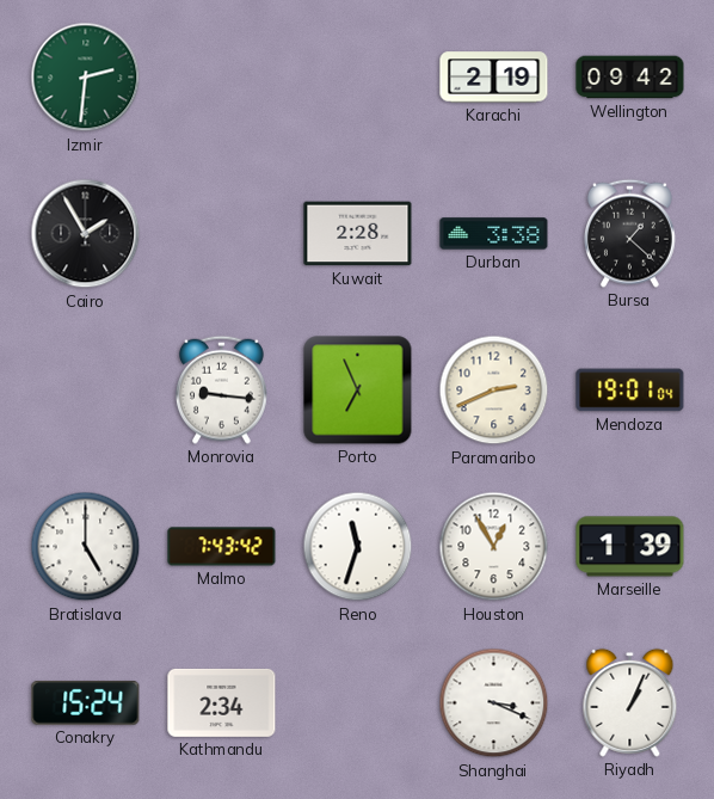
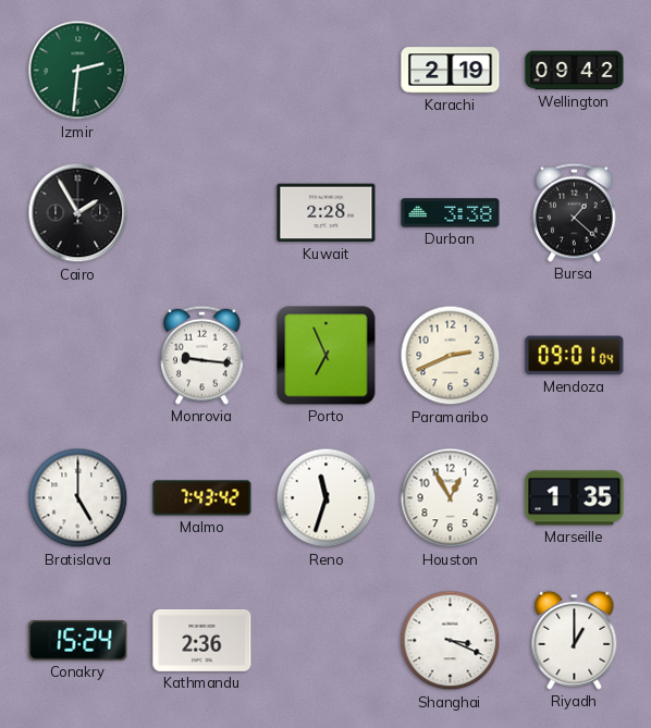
Mendoza: 19:01 -> 09:01 (575, 356)
Marseille: 1:39 -> 1:35 (575, 498)
Kathmandu: 2:34 -> 2:36 (202, 640)
Riyadh: 1:04 -> 1:00 (575, 640)
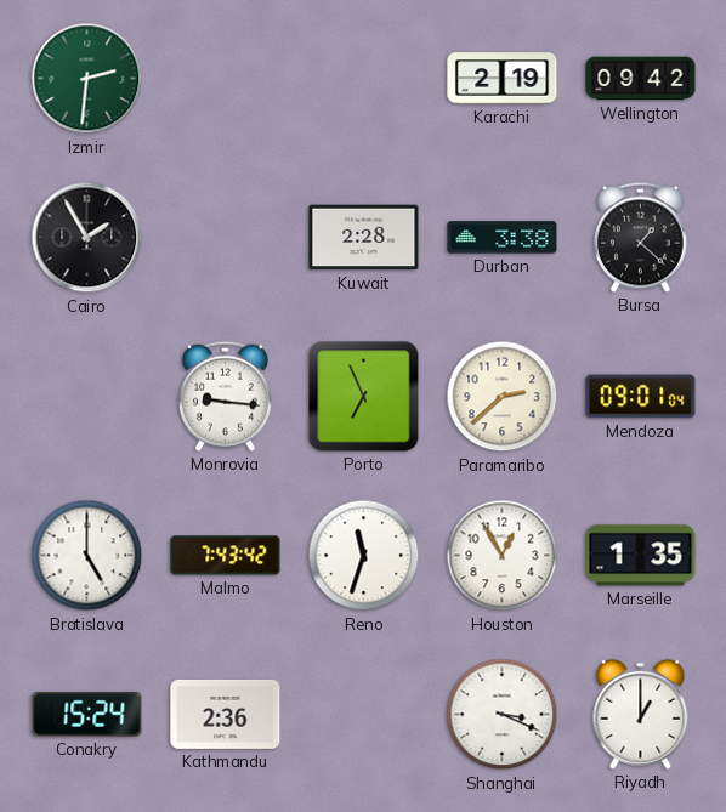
Paramaribo: 2:41 -> 2:38 (503, 397)
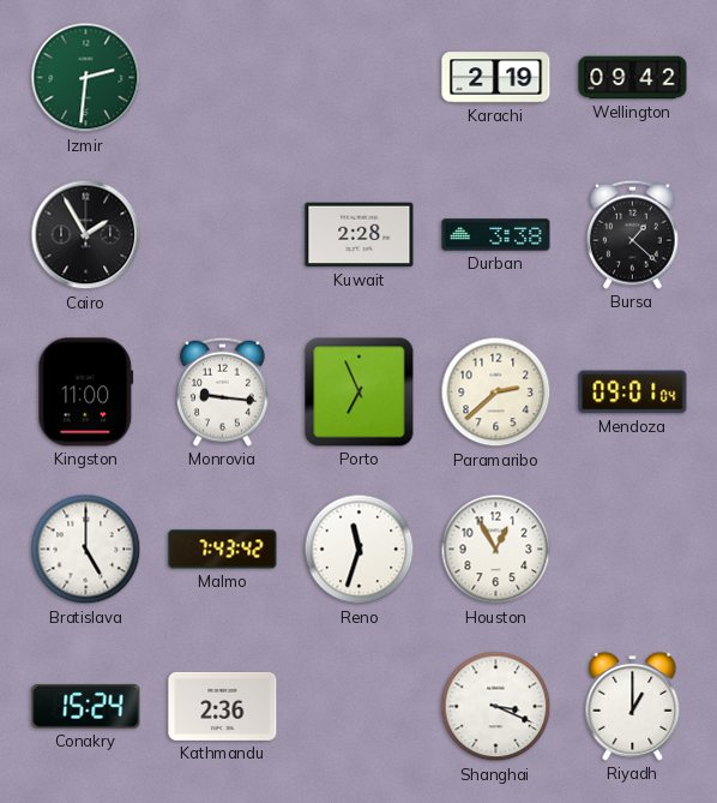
Kingston: none -> 11:00 (86, 392)
Marseille: 1:35 -> none (641, 556)
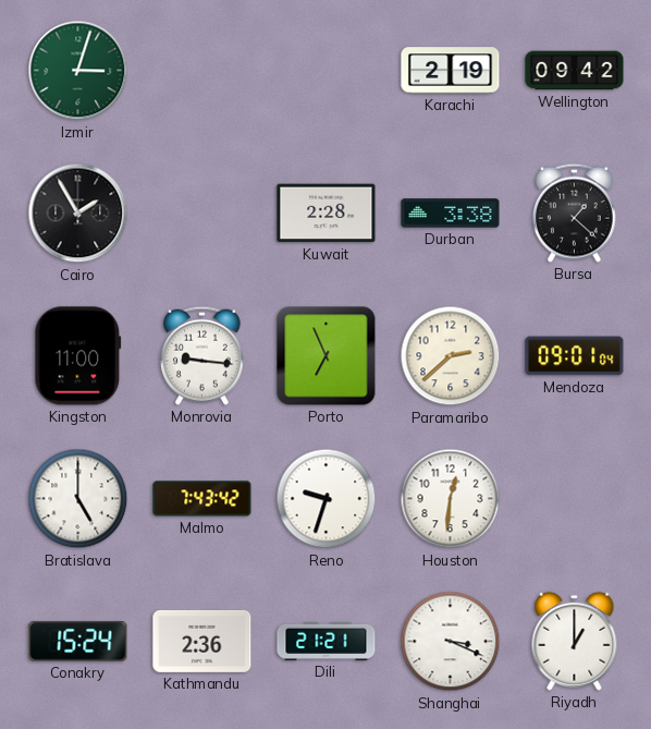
Izmir: 2:31 -> 3:03 (78, 71)
Reno: 11:33 -> 9:33 (327, 499)
Houston: 12:55 -> 12:31 (451, 499)
Dili: none -> 21:21 (327, 641)
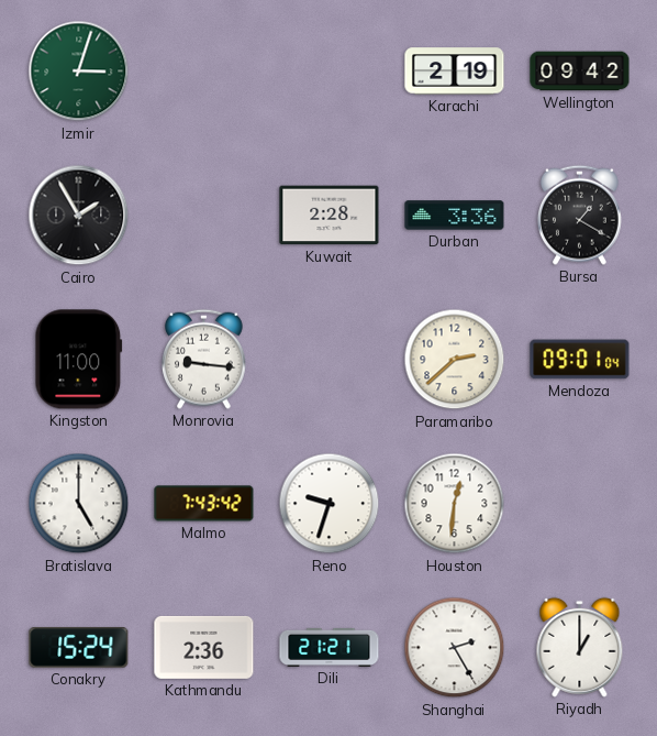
Durban: 3:38 -> 3:36 (455, 216)
Bursa: 1:22 -> 1:20 (580, 215)
Porto: 6:56 -> none (327, 356)
Shanghai: 3:19 -> 2:25 (455, 648)
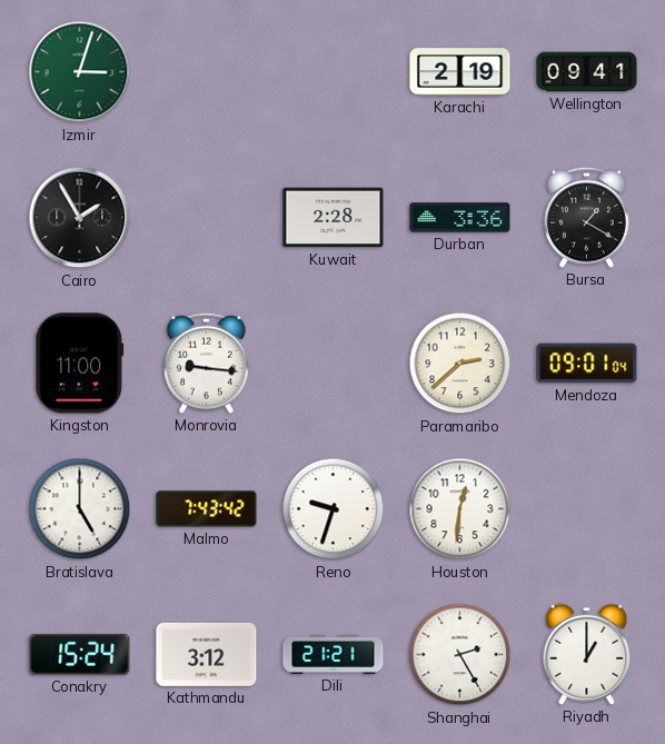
Wellington: 09:42 -> 09:41 (587, 72)
Kathmandu: 2:36 -> 3:12 (207, 654)
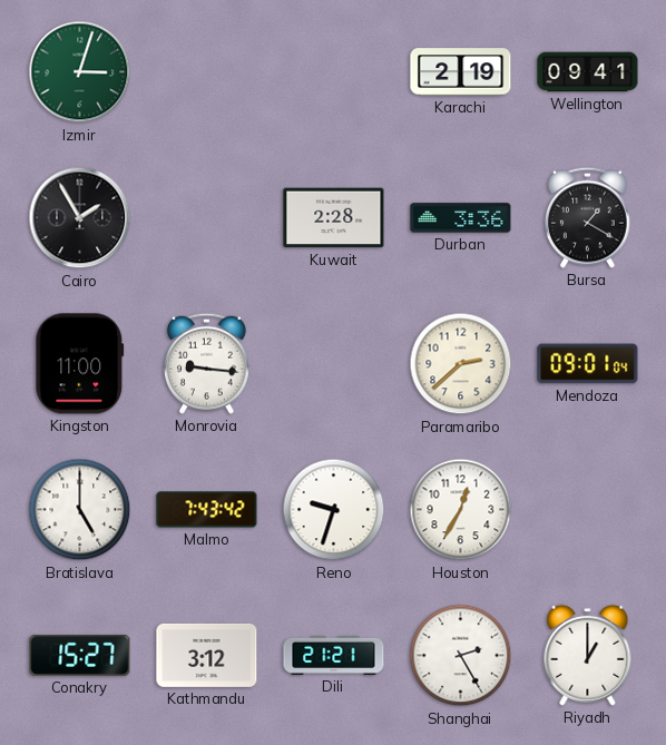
Houston: 12:31 -> 12:35 (461, 510)
Conakry: 15:24 -> 15:27 (80, 655)
